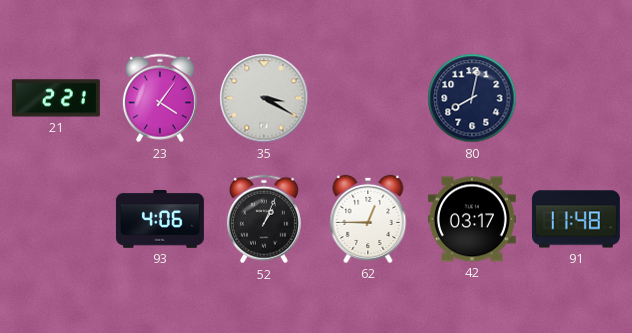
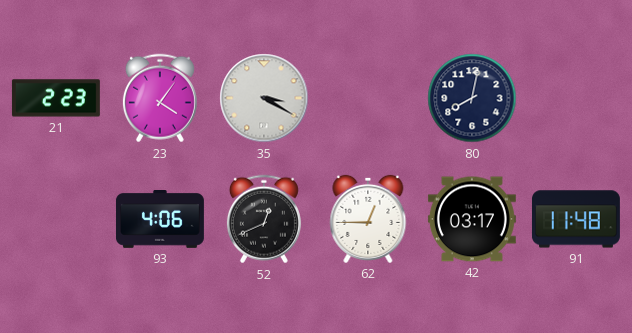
21: 2:21 -> 2:23 (56, 98)
52: 1:04 -> 12:41 (264, 219)
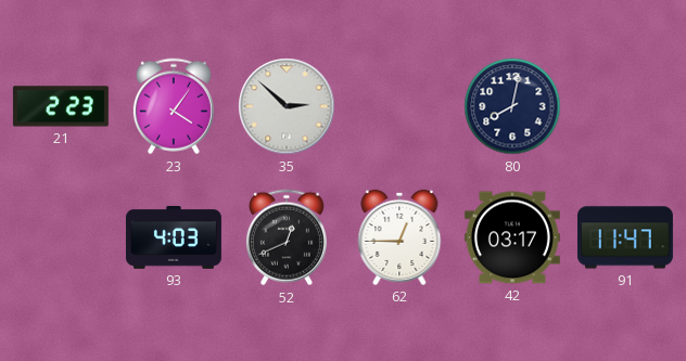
35: 3:20 -> 2:52 (287, 106)
93: 4:06 -> 4:03 (174, 238)
91: 11:48 -> 11:47 (625, 237)
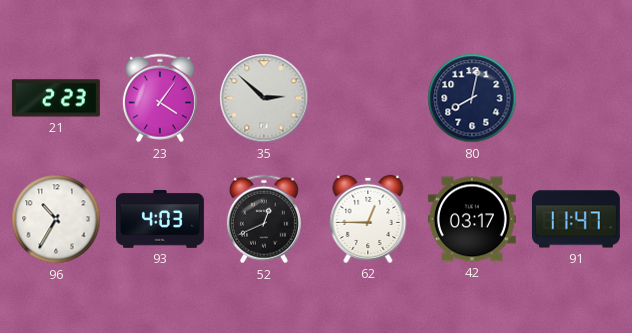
96: none -> 10:35 (56, 219)
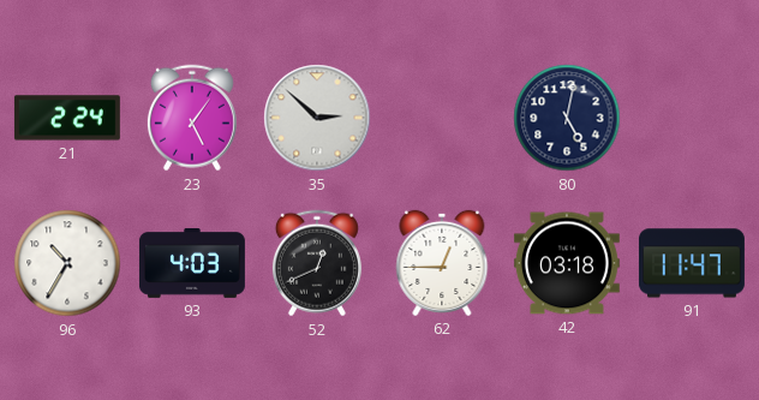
21: 2:23 -> 2:24 (67, 118)
23: 4:06 -> 5:06 (192, 118)
80: 8:02 -> 5:02 (567, 118)
42: 03:17 -> 03:18 (567, 263)
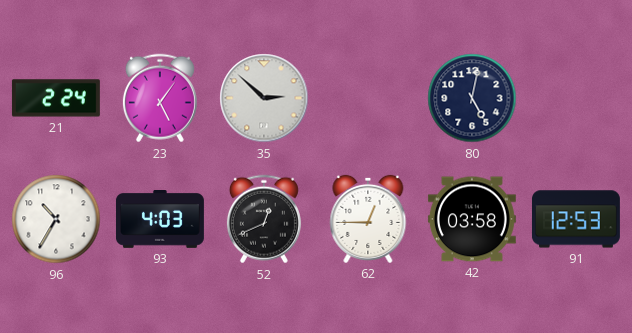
42: 03:18 -> 03:58 (472, 219)
91: 11:47 -> 12:53 (576, 219)
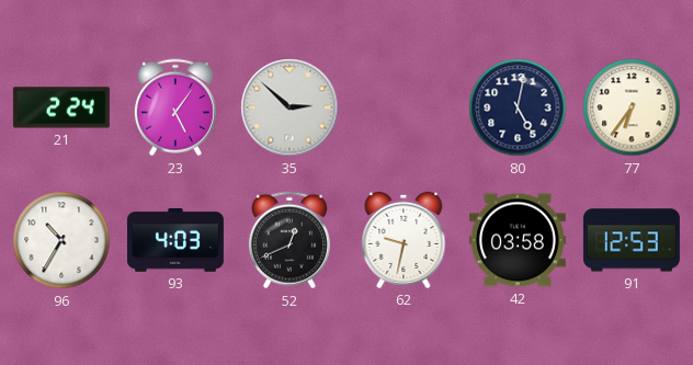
77: none -> 6:36 (632, 107)
62: 12:45 -> 9:32 (404, 240)
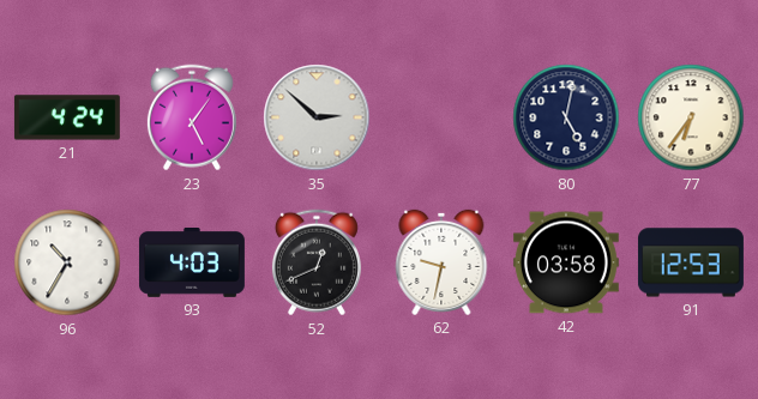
21: 2:24 -> 4:24 (67, 117)
